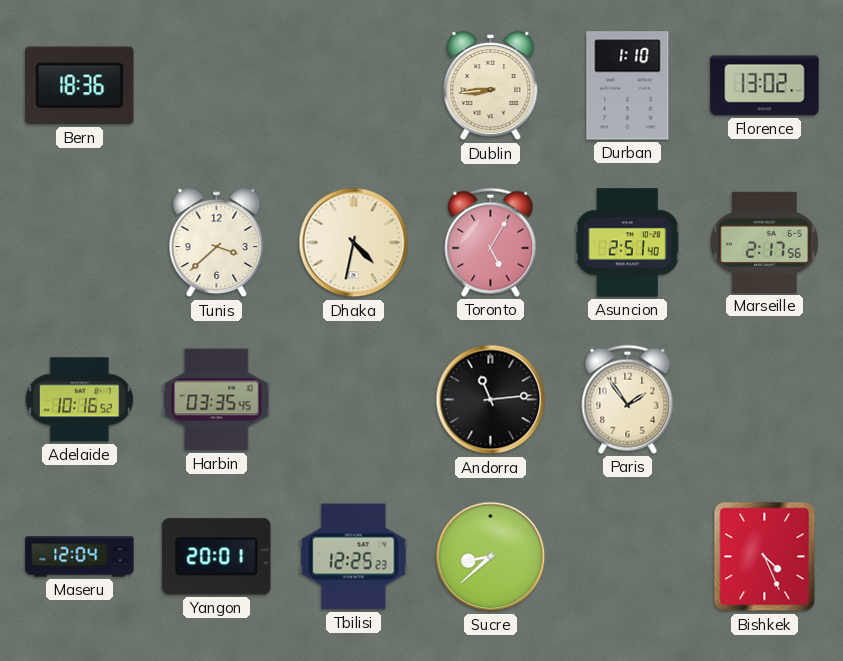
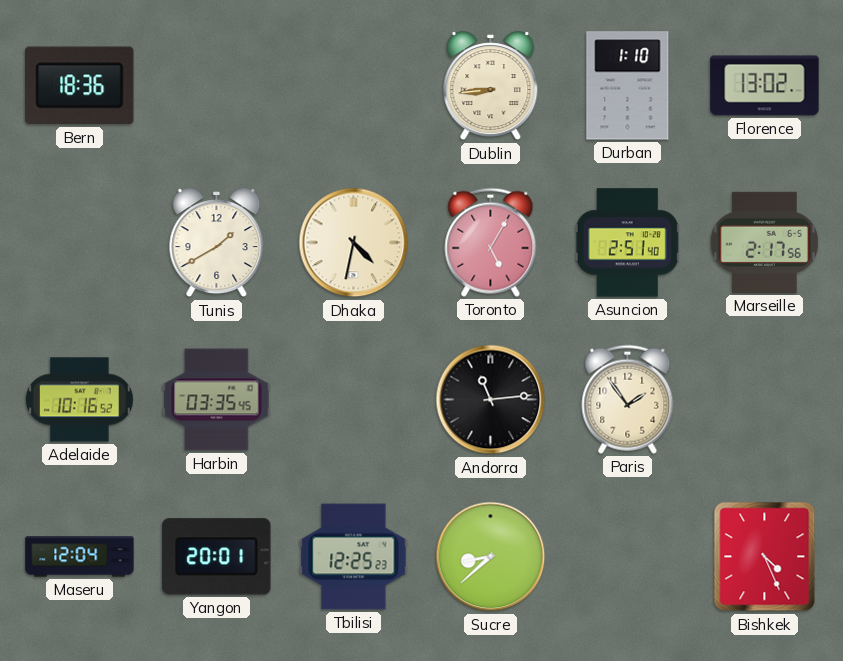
Tunis: 3:38 -> 1:40 (217, 243)
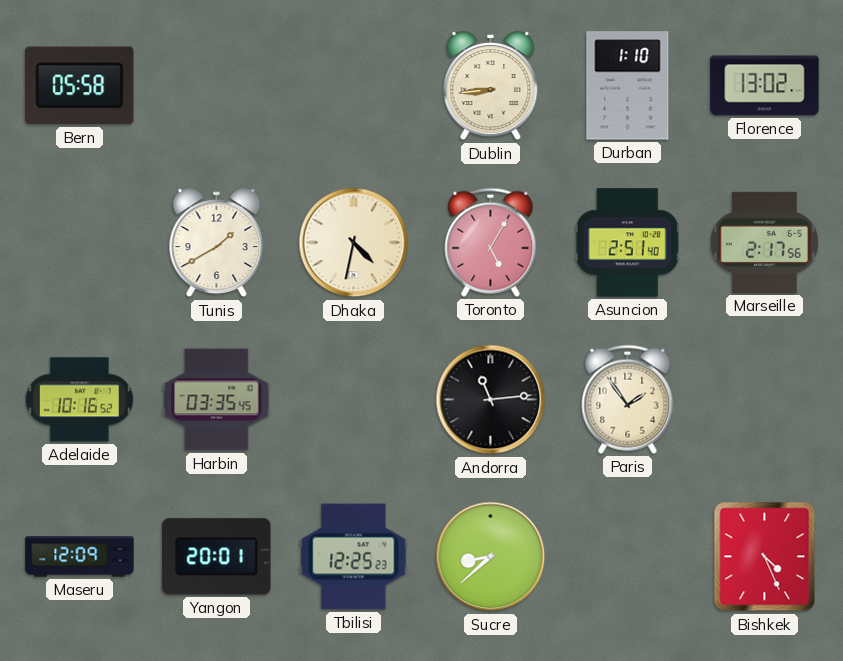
Bern: 18:36 -> 05:58 (80, 86)
Maseru: 12:04 -> 12:09 (80, 557)
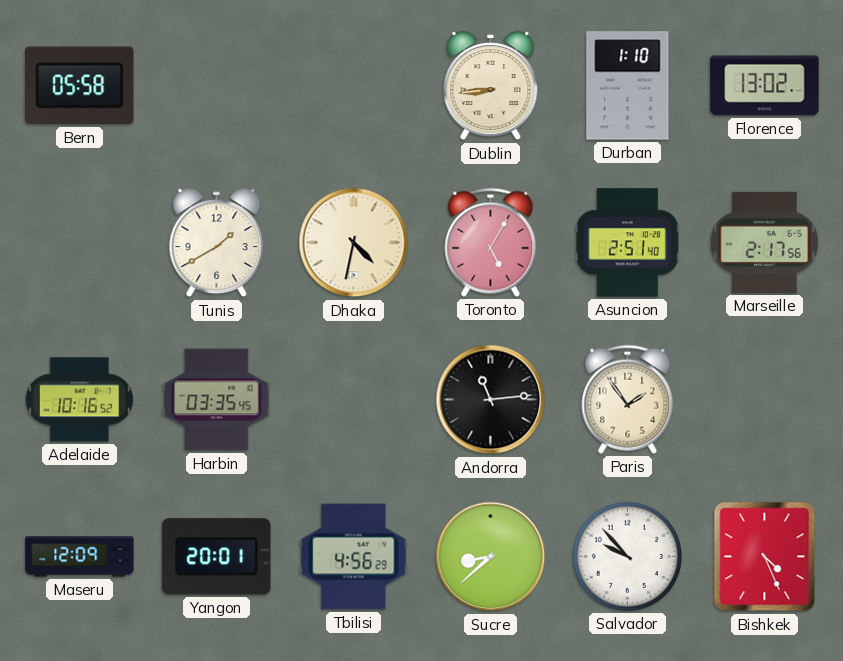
Tbilisi: 12:25 -> 4:56 (354, 557)
Salvador: none -> 9:53 (627, 556)
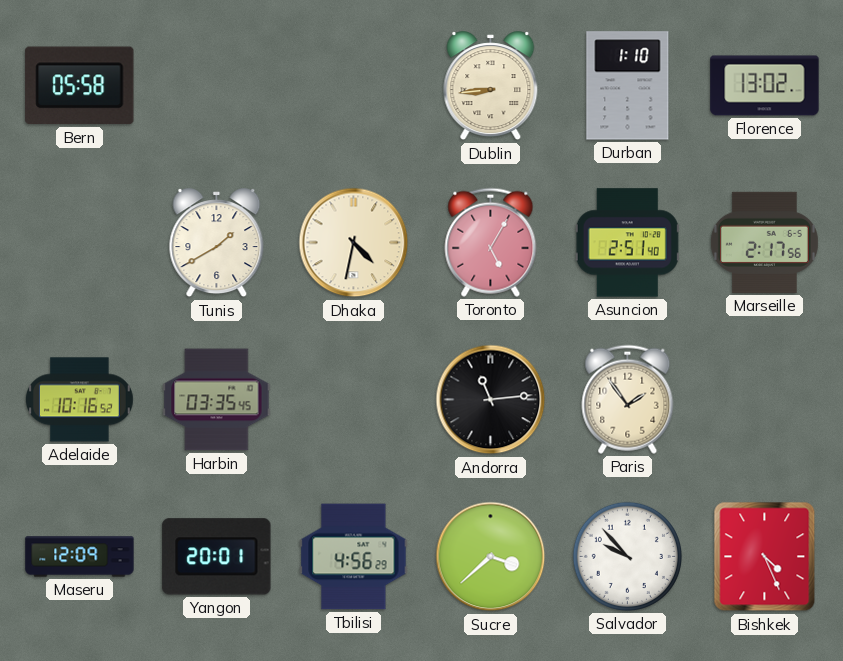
Sucre: 8:38 -> 3:38 (491, 557)
